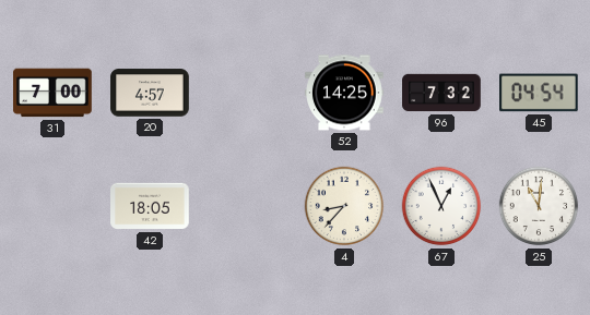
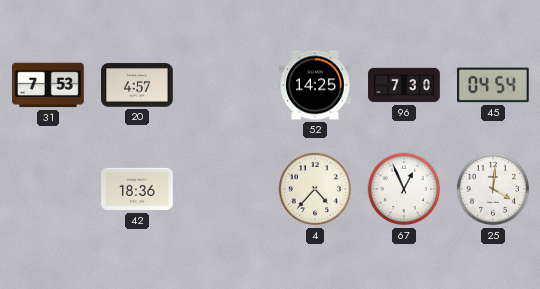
31: 7:00 -> 7:53 (48, 85)
96: 7:32 -> 7:30 (404, 85)
42: 18:05 -> 18:36 (137, 189)
4: 8:37 -> 4:37 (315, 189)
25: 11:01 -> 4:01 (493, 189)
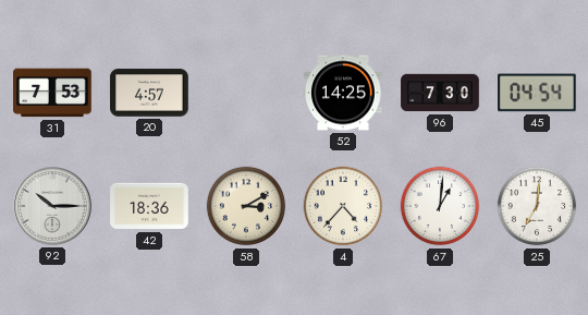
92: none -> 10:15 (53, 207)
58: none -> 3:10 (246, 206)
67: 12:56 -> 1:01 (440, 206)
25: 4:01 -> 7:01 (537, 206)
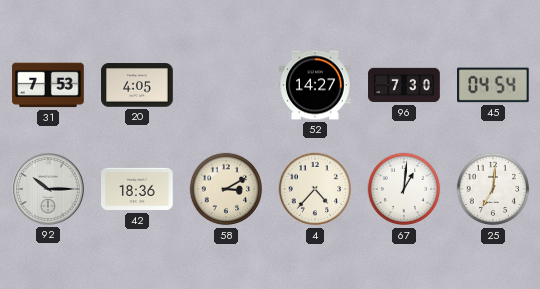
20: 4:57 -> 4:05 (137, 85)
52: 14:25 -> 14:27 (315, 85)
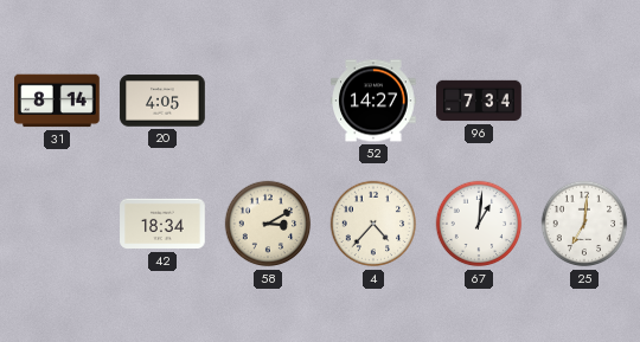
31: 7:53 -> 8:14 (57, 101)
96: 7:30 -> 7:34 (479, 101)
45: 04:54 -> none (494, 85)
92: 10:15 -> none (49, 190)
42: 18:36 -> 18:34 (162, 224)
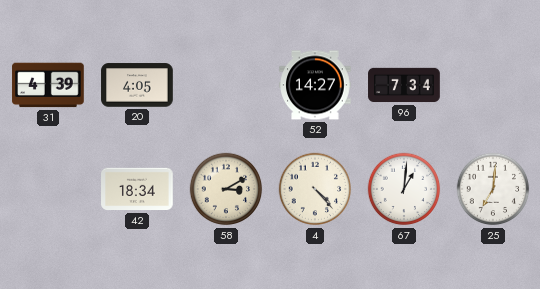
31: 8:14 -> 4:39 (48, 85)
4: 4:37 -> 4:23 (315, 189)
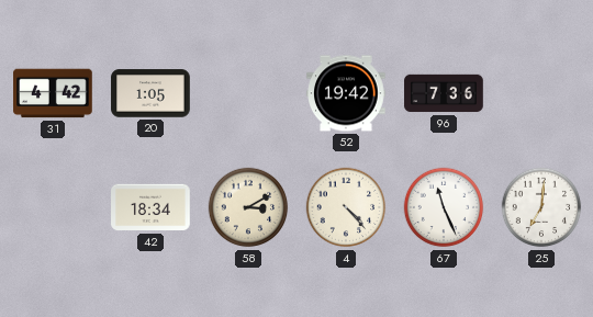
31: 4:39 -> 4:42 (53, 93)
20: 4:05 -> 1:05 (150, 93)
52: 14:27 -> 19:42 (346, 93)
96: 7:34 -> 7:36 (444, 93)
67: 1:01 -> 11:26 (444, 207)
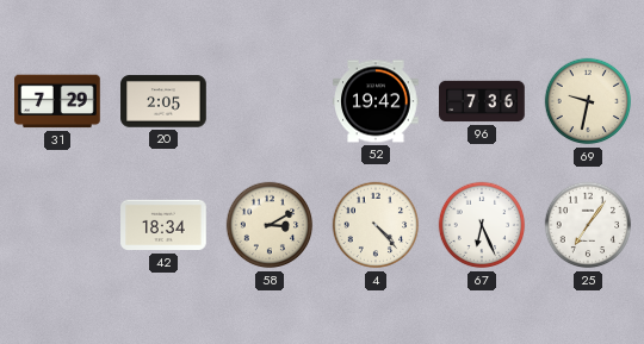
31: 4:42 -> 7:29 (57, 101)
20: 1:05 -> 2:05 (163, 101)
69: none -> 9:32 (588, 101)
67: 11:26 -> 6:26 (482, 225)
25: 7:01 -> 7:06 (588, 225)
